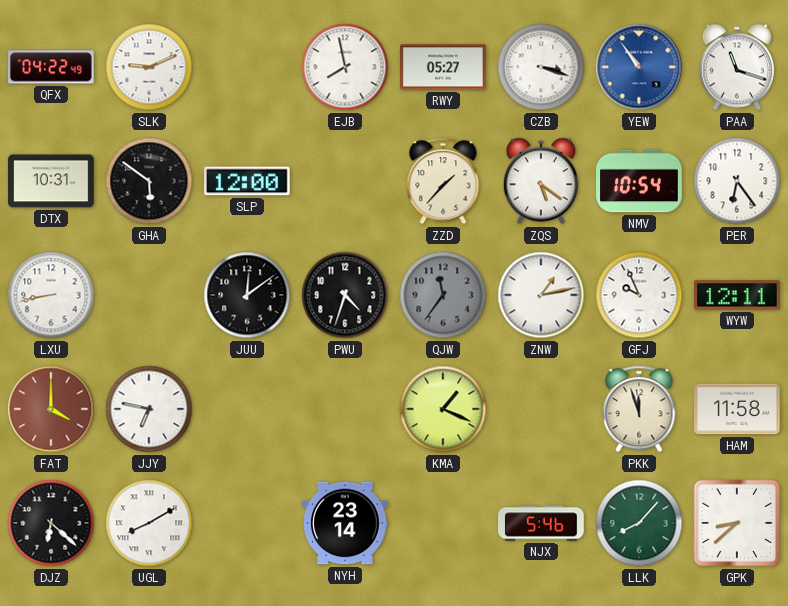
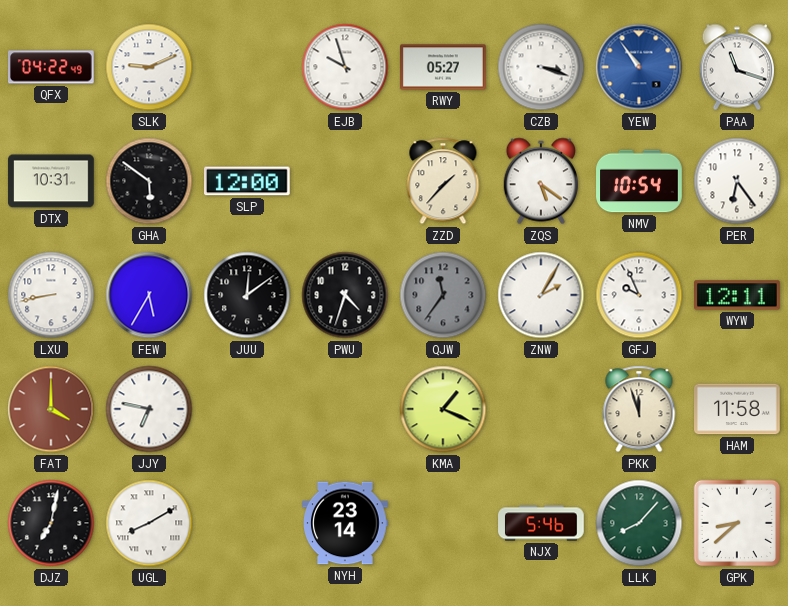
EJB: 7:58 -> 9:57 (345, 67)
FEW: none -> 5:35 (149, 295)
ZNW: 1:13 -> 2:05 (541, 295)
DJZ: 6:22 -> 7:02 (51, 523)
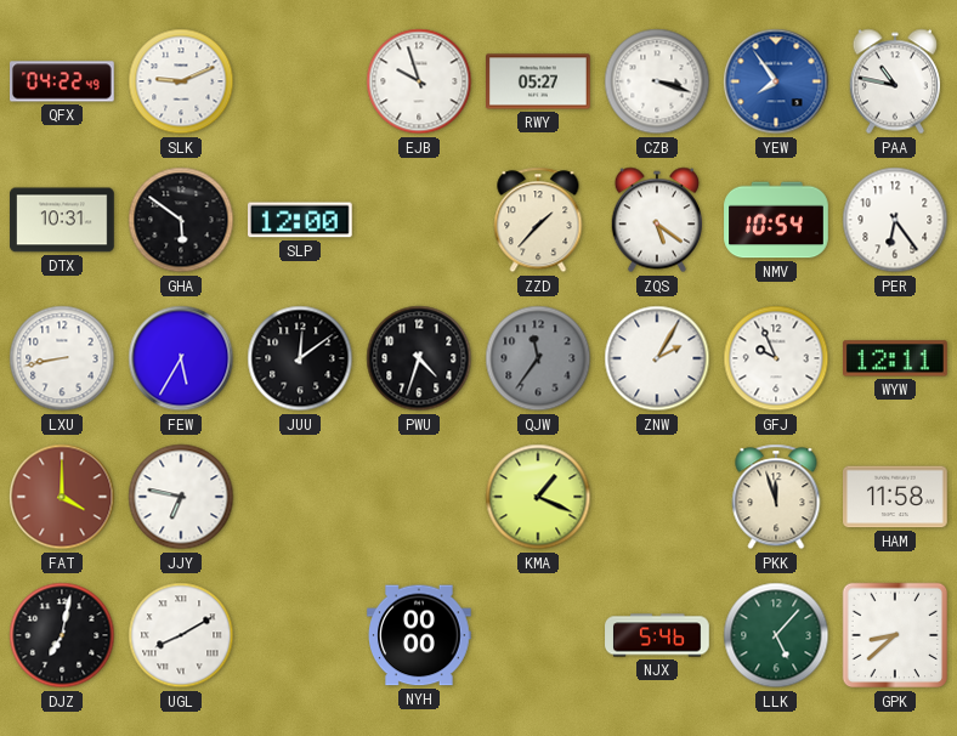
YEW: 10:54 -> 7:54 (776, 81)
PAA: 11:18 -> 10:47 (894, 81)
NYH: 23:14 -> 00:00 (420, 635)
LLK: 8:07 -> 5:07 (776, 635)
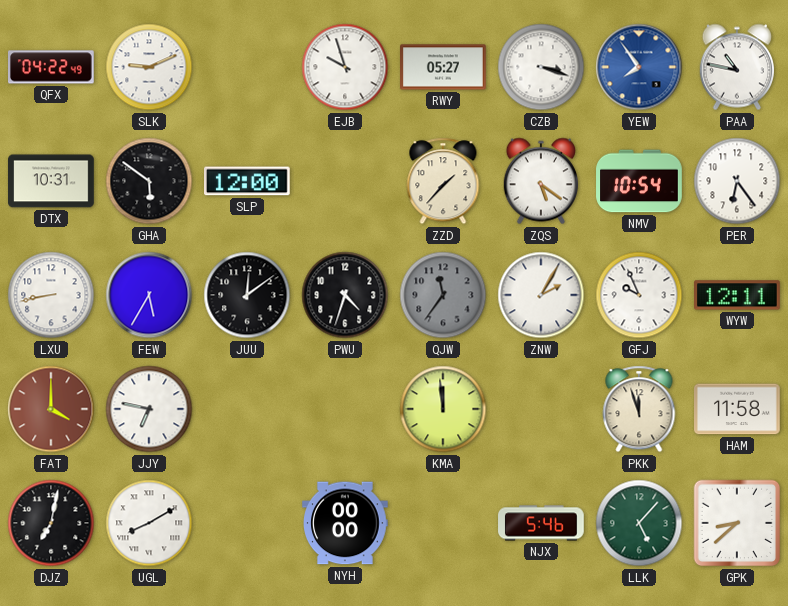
KMA: 1:19 -> 11:59 (443, 409)
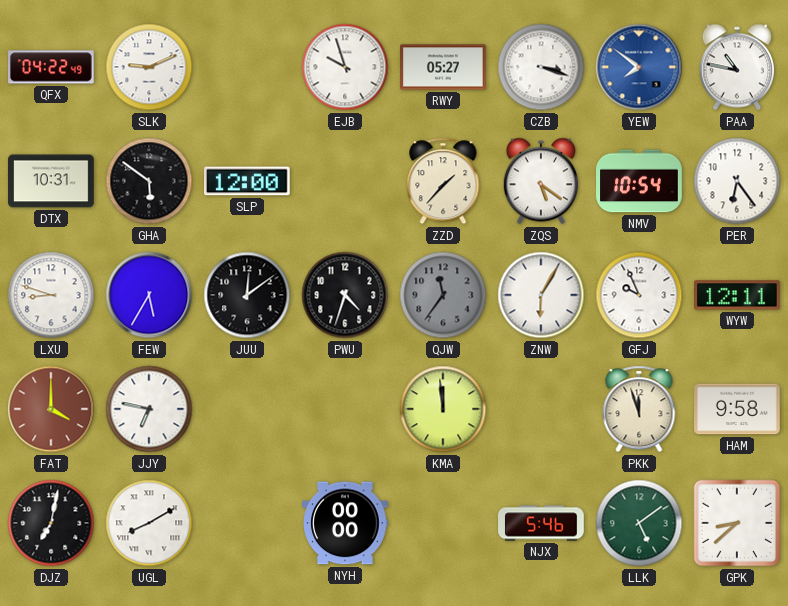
YEW: 7:54 -> 7:51 (639, 67)
LXU: 8:43 -> 8:48 (51, 295)
ZNW: 2:05 -> 6:05 (541, 295)
HAM: 11:58 -> 9:58 (738, 409)
LLK: 5:07 -> 5:09 (639, 523)
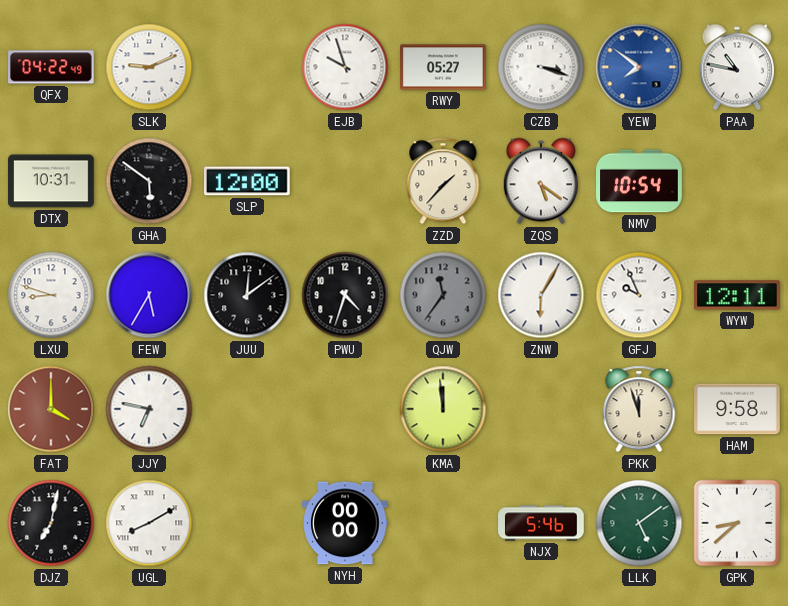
PER: 6:24 -> none (737, 181)
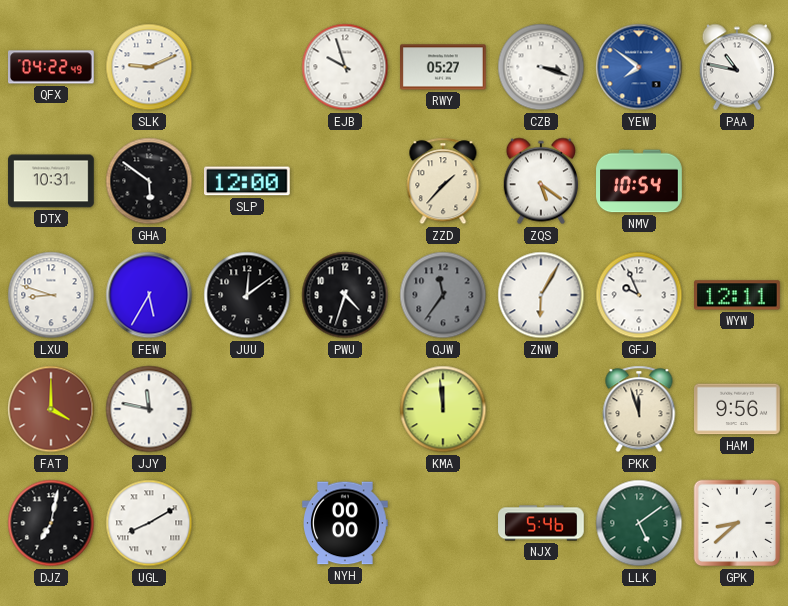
JJY: 6:47 -> 11:47 (149, 409)
HAM: 9:58 -> 9:56 (738, 409)
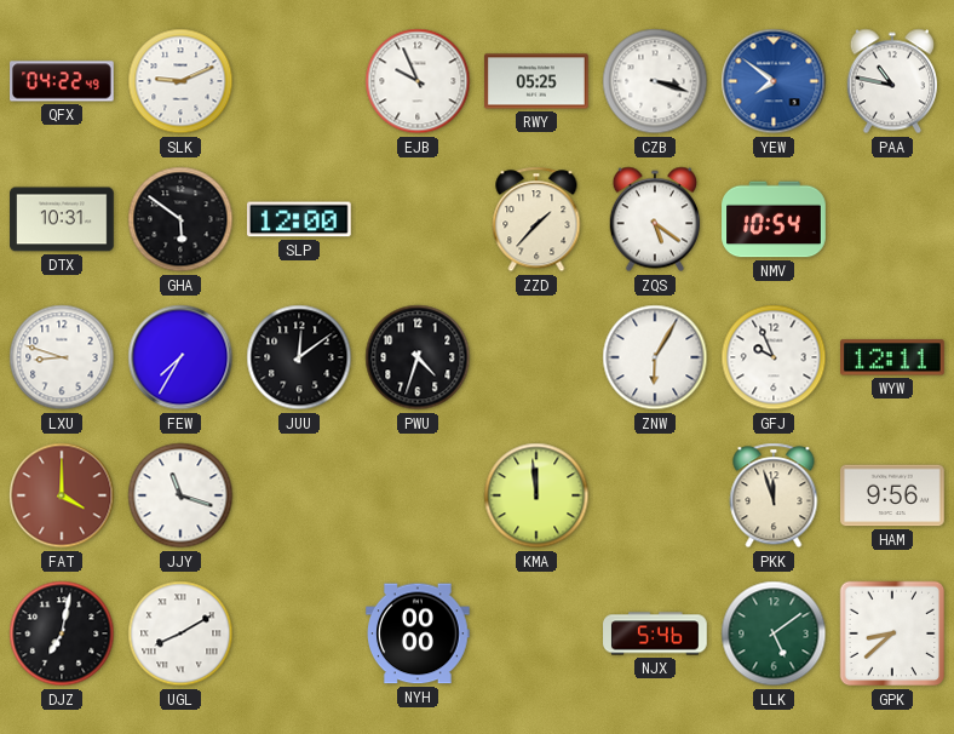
EJB: 9:57 -> 9:56 (418, 81)
RWY: 05:27 -> 05:25 (536, 81)
FEW: 5:35 -> 7:35 (180, 357)
QJW: 11:36 -> none (443, 295)
JJY: 11:47 -> 11:18 (180, 495)
